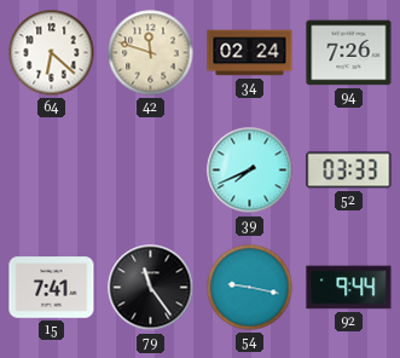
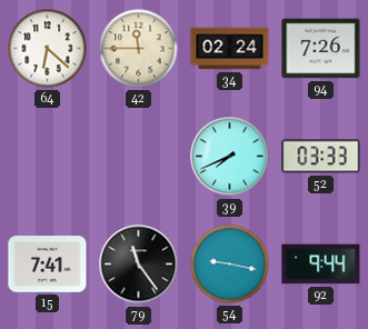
42: 11:48 -> 11:45 (139, 49)
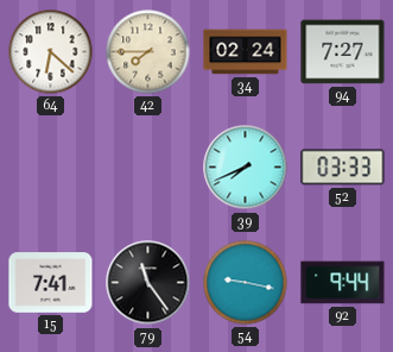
42: 11:45 -> 7:45 (148, 52)
94: 7:26 -> 7:27 (343, 52)
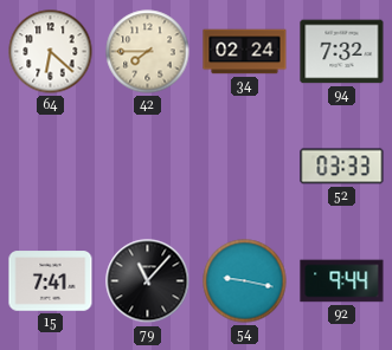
94: 7:27 -> 7:32 (342, 52)
39: 7:41 -> none (246, 168)
79: 11:24 -> 11:07 (148, 281)
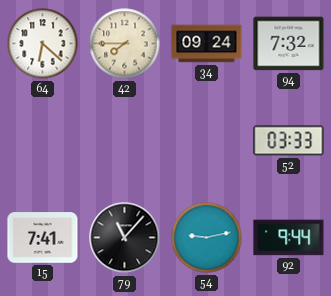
34: 02:24 -> 09:24 (207, 44)
54: 9:17 -> 9:13 (207, 238)
